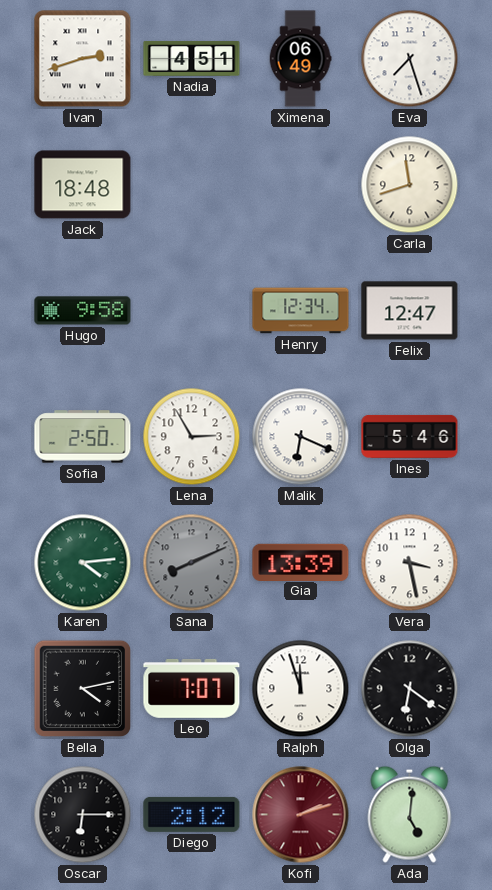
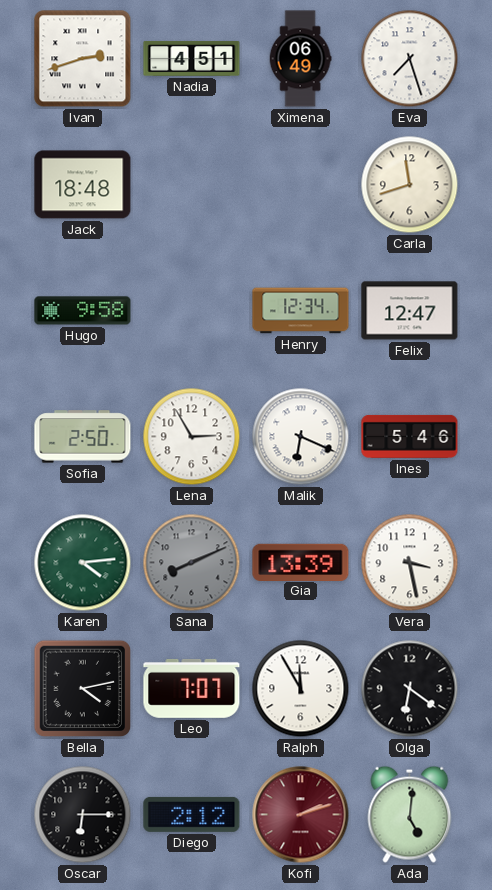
Ralph: 11:57 -> 11:55 (301, 689)
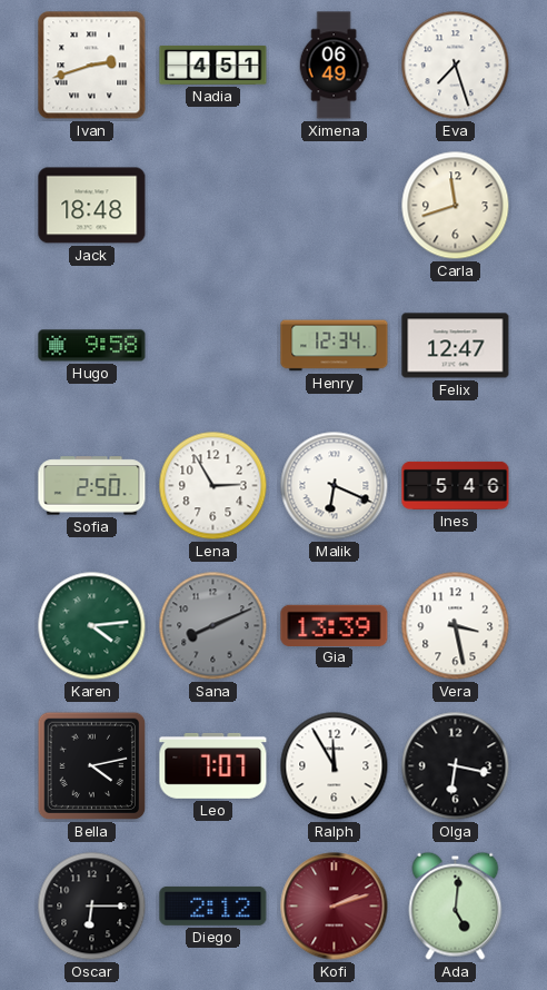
Olga: 6:21 -> 6:17 (456, 766)
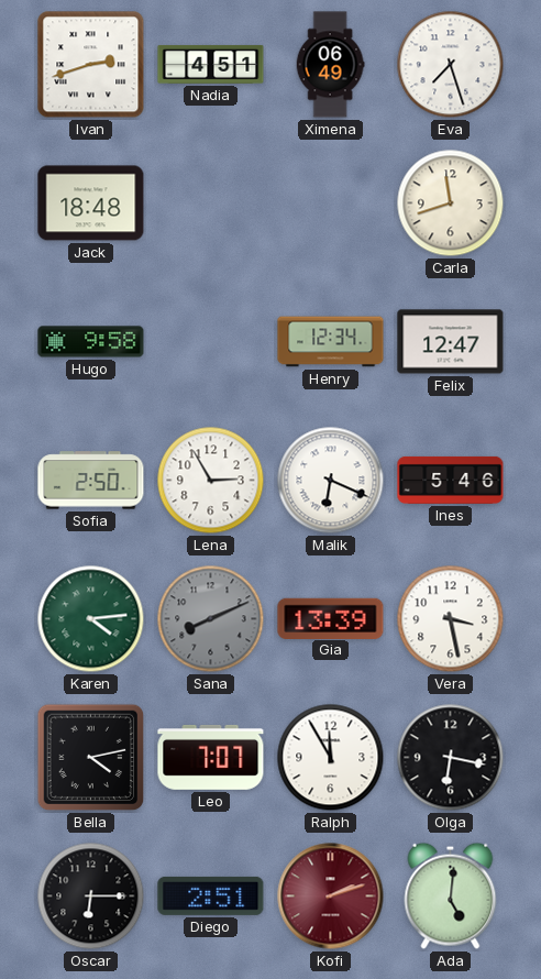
Diego: 2:12 -> 2:51 (211, 895)
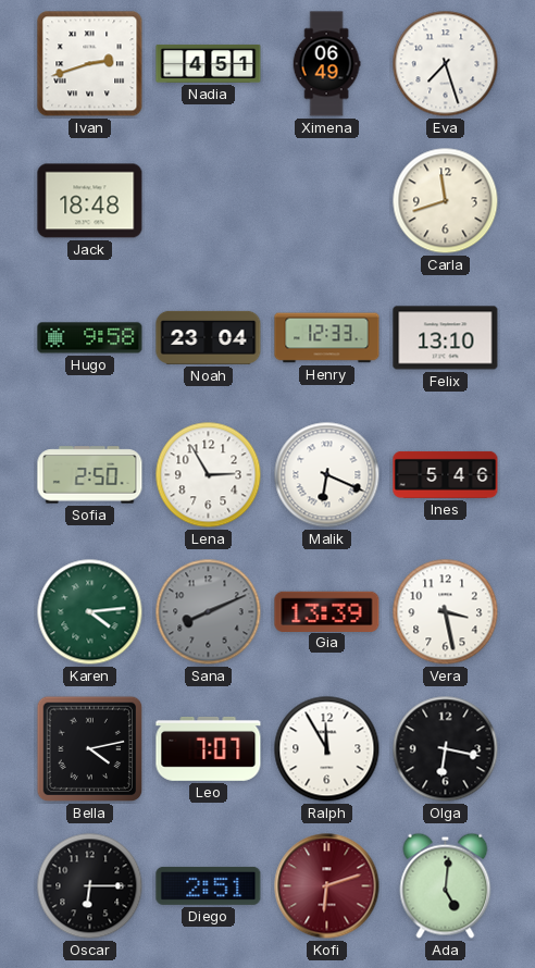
Noah: none -> 23:04 (209, 337)
Henry: 12:34 -> 12:33 (327, 338)
Felix: 12:47 -> 13:10 (446, 338)
Kofi: 2:12 -> 6:12 (327, 886)
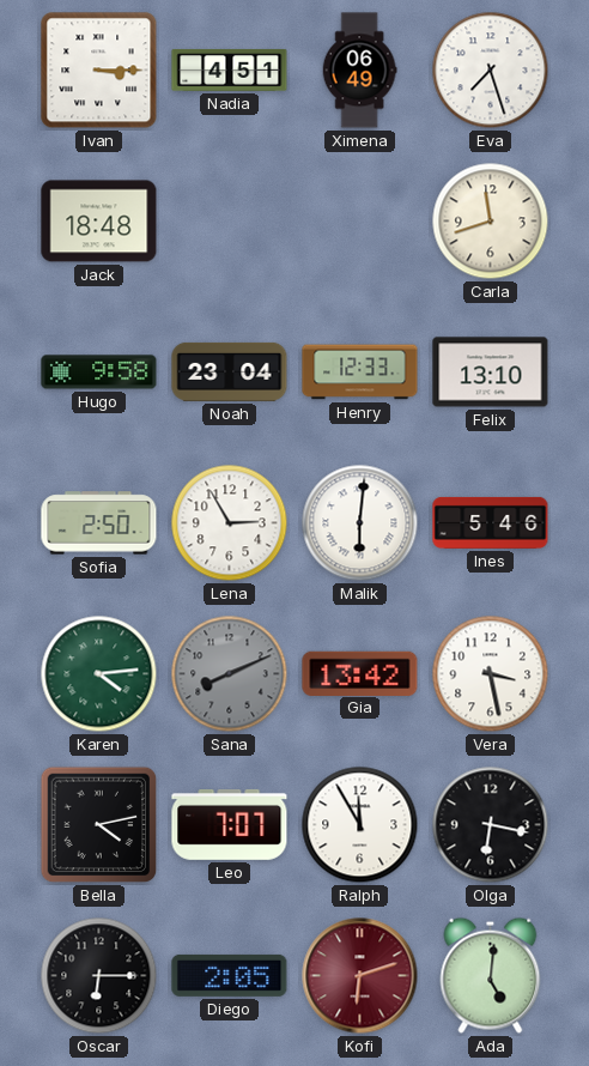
Ivan: 2:42 -> 3:15 (99, 71)
Malik: 6:19 -> 6:01 (360, 523)
Gia: 13:39 -> 13:42 (360, 673)
Diego: 2:51 -> 2:05 (230, 975)
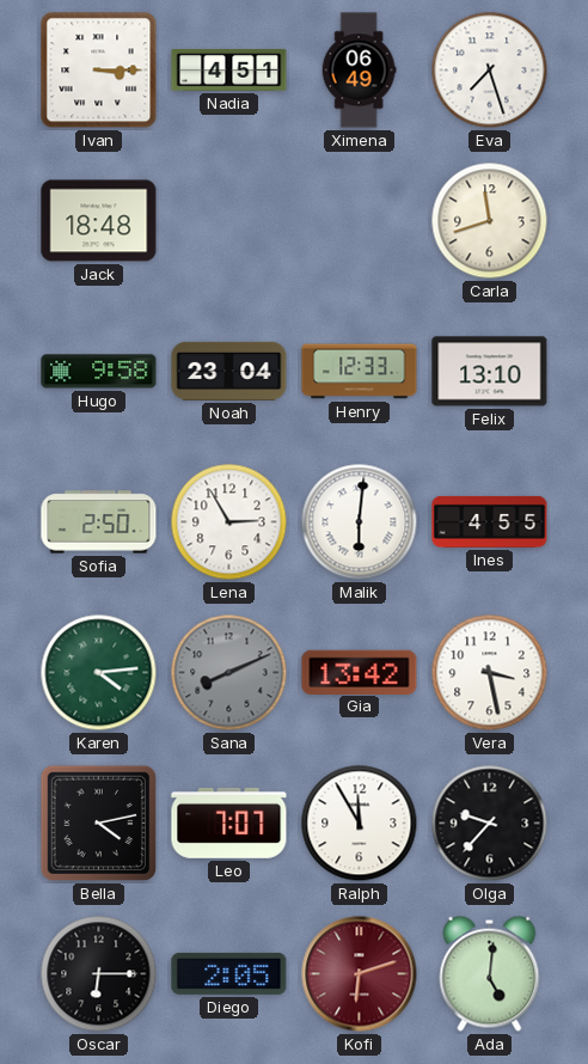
Ines: 5:46 -> 4:55 (490, 521)
Olga: 6:17 -> 9:37 (490, 824)
